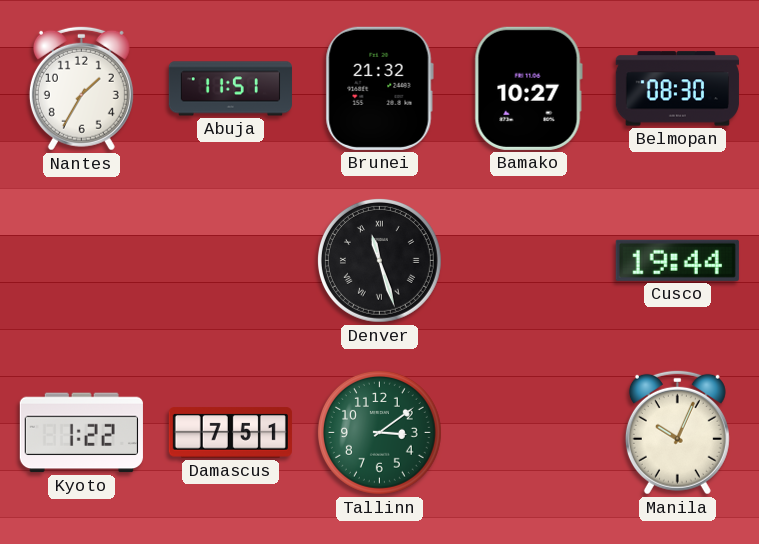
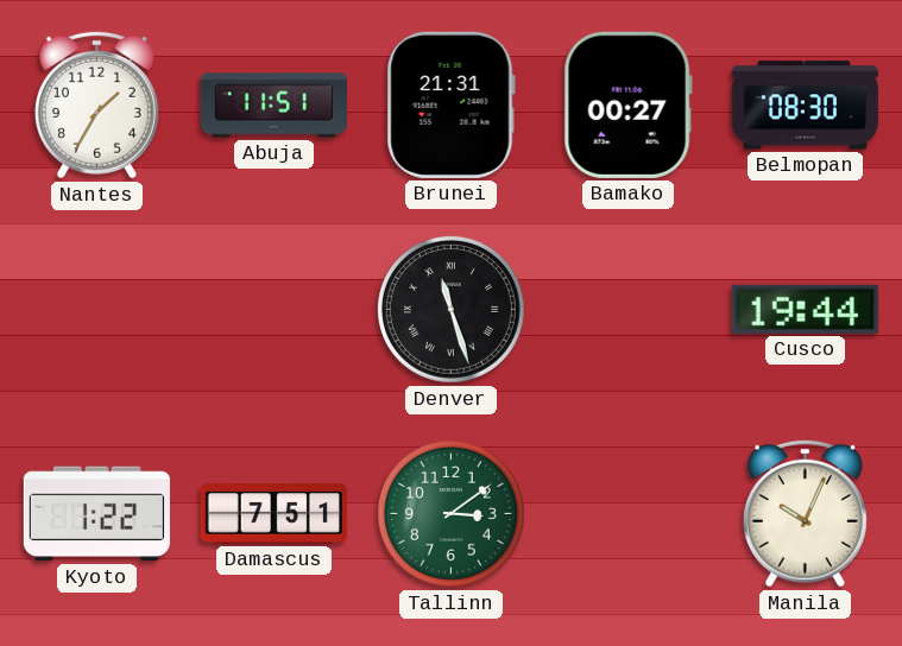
Brunei: 21:32 -> 21:31 (450, 104)
Bamako: 10:27 -> 00:27 (627, 104)
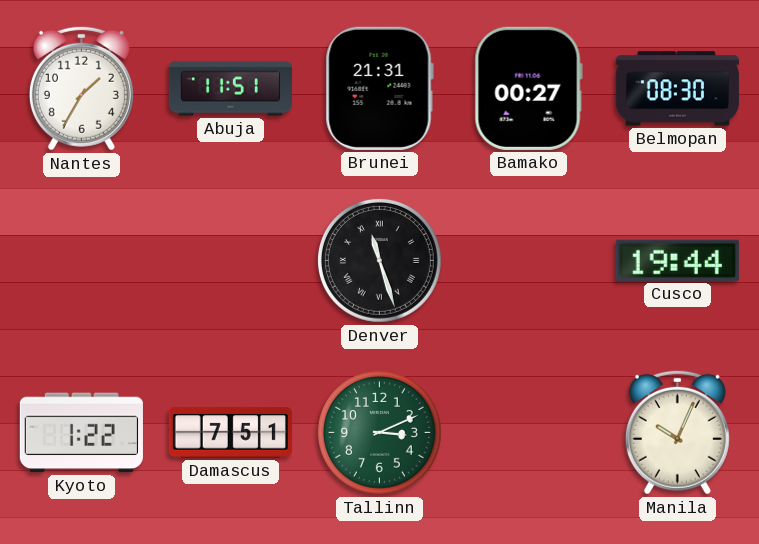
Tallinn: 3:09 -> 3:11 (379, 432)
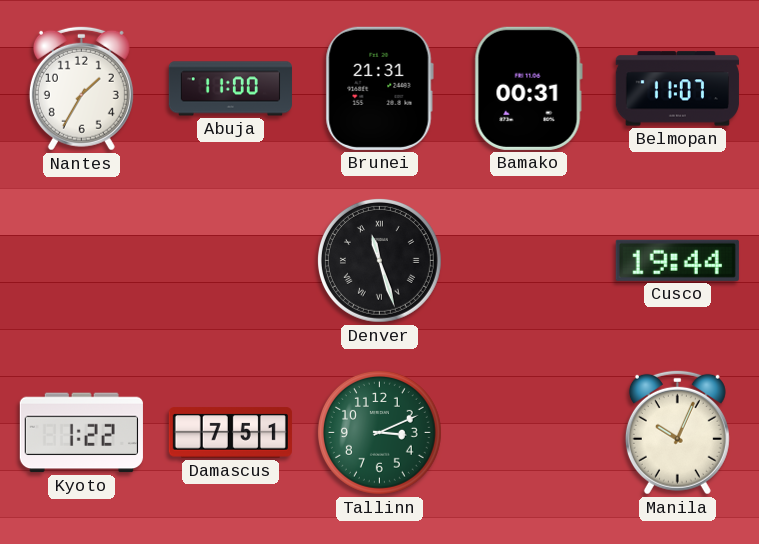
Abuja: 11:51 -> 11:00 (230, 89)
Bamako: 00:27 -> 00:31 (528, 88)
Belmopan: 08:30 -> 11:07 (677, 89)
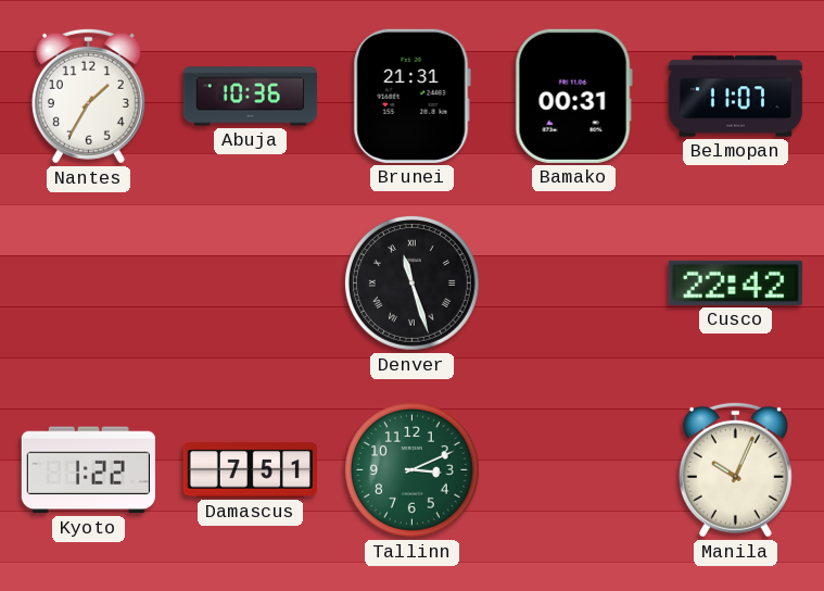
Abuja: 11:00 -> 10:36 (250, 97)
Cusco: 19:44 -> 22:42 (735, 282)
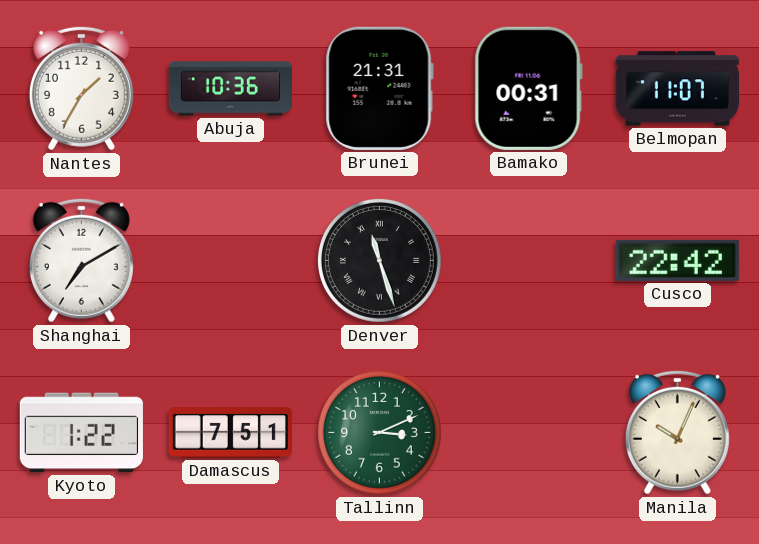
Shanghai: none -> 7:10 (81, 260)
